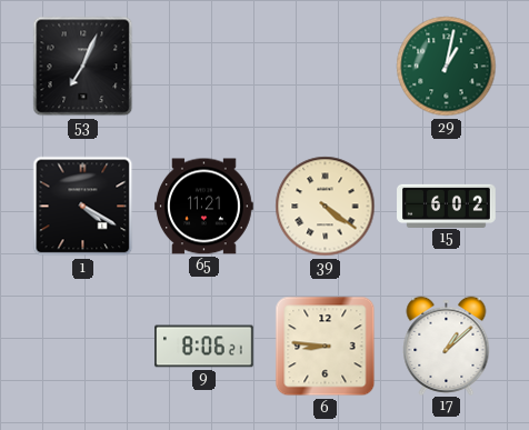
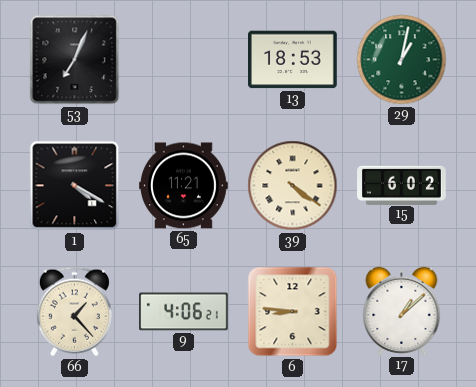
13: none -> 18:53 (293, 60)
66: none -> 1:23 (74, 312)
9: 8:06 -> 4:06 (184, 312)
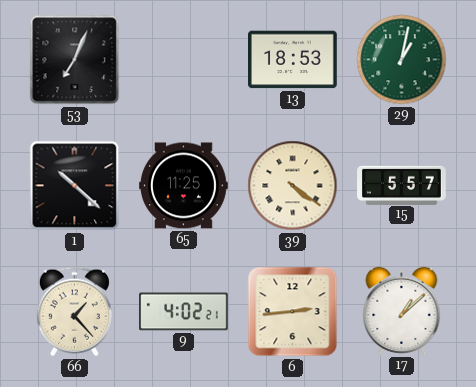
1: 4:20 -> 10:22 (75, 186)
65: 11:21 -> 11:25 (184, 186)
15: 6:02 -> 5:57 (402, 185)
9: 4:06 -> 4:02 (184, 312)
6: 8:46 -> 2:44 (293, 312)
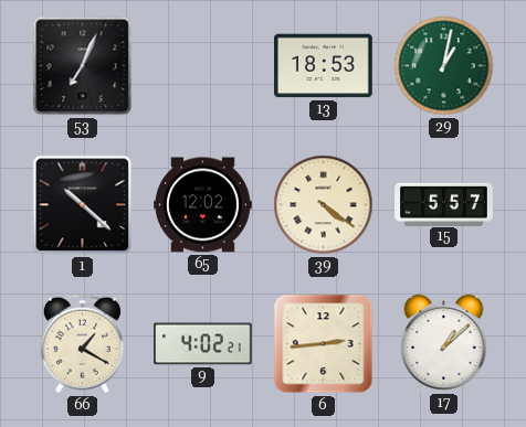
65: 11:25 -> 12:02 (203, 205)
66: 1:23 -> 1:20 (82, 344)
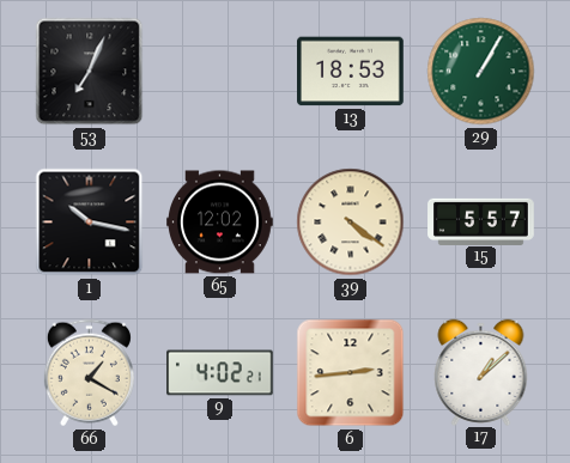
29: 1:02 -> 1:05 (481, 72)
1: 10:22 -> 10:17 (90, 223)
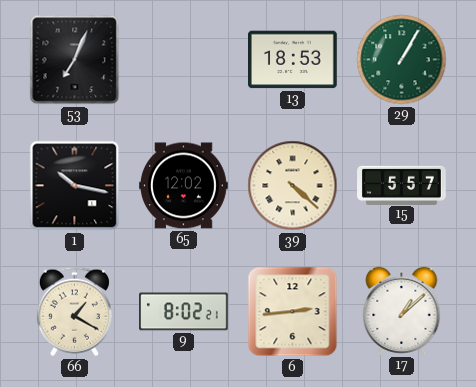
39: 4:21 -> 4:22 (293, 186)
9: 4:02 -> 8:02 (184, 312)
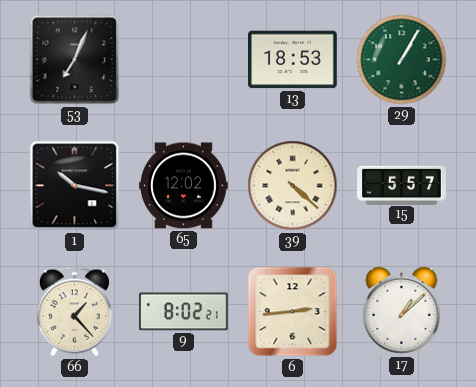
66: 1:20 -> 1:23 (74, 312)
